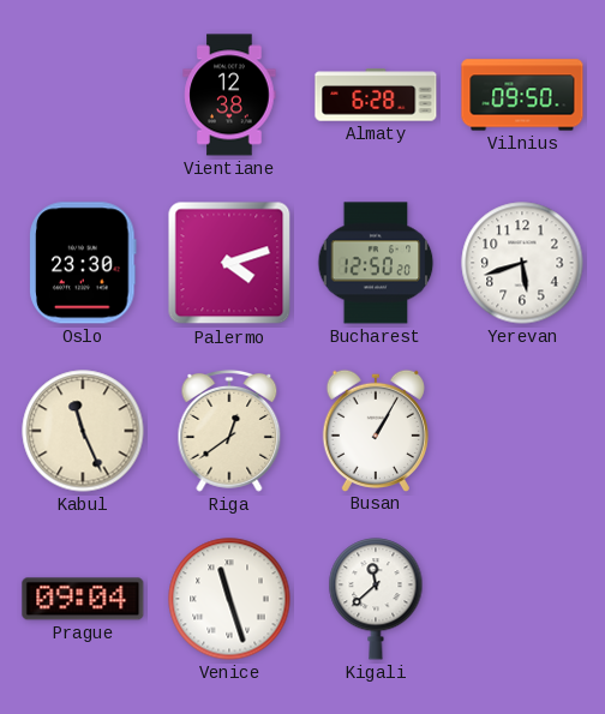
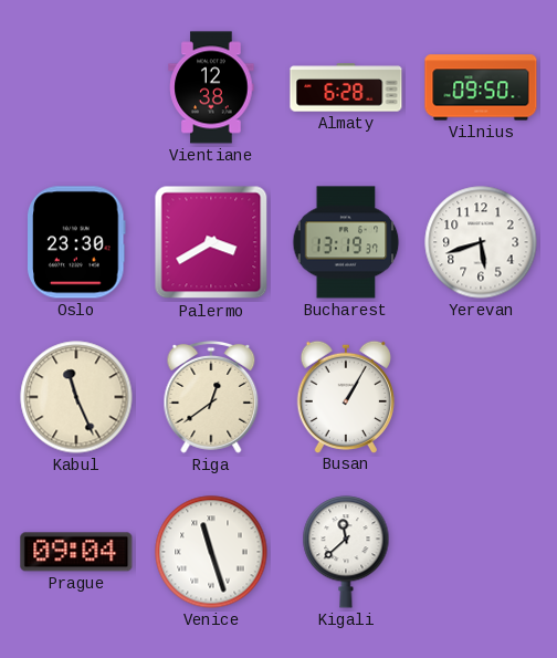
Palermo: 4:12 -> 3:40 (211, 242)
Bucharest: 12:50 -> 13:19 (346, 242)
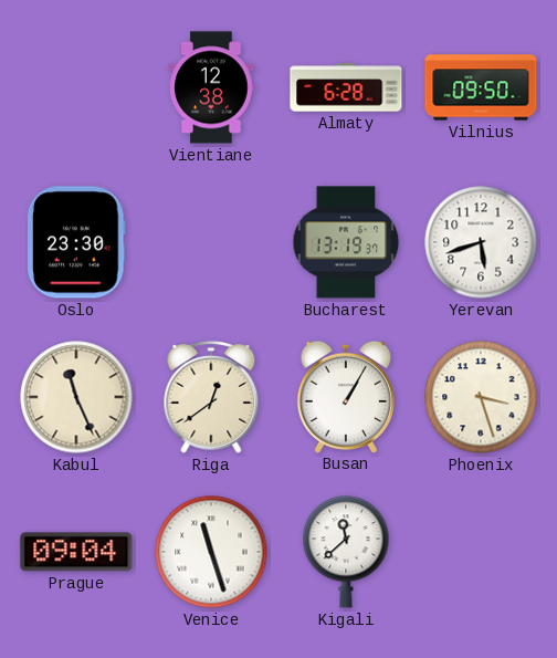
Palermo: 3:40 -> none (211, 242)
Phoenix: none -> 3:27 (481, 397)
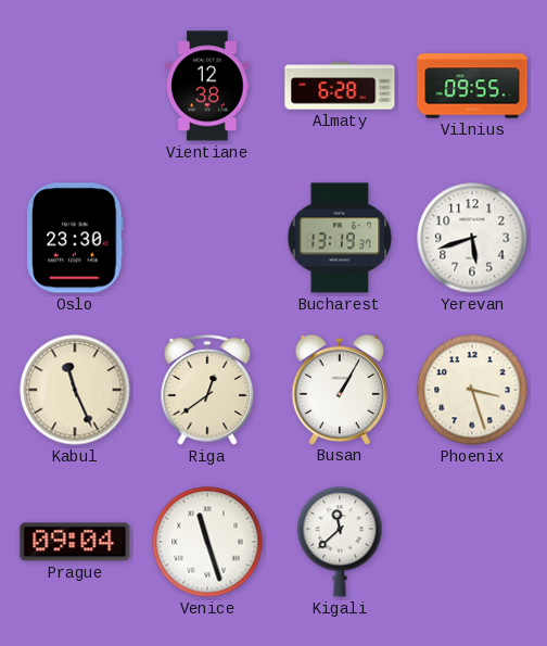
Vilnius: 09:50 -> 09:55 (472, 86)
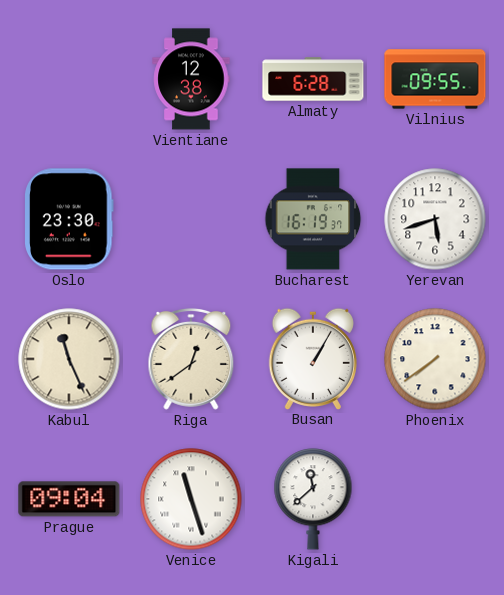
Bucharest: 13:19 -> 16:19 (313, 219)
Phoenix: 3:27 -> 7:39 (435, 359)
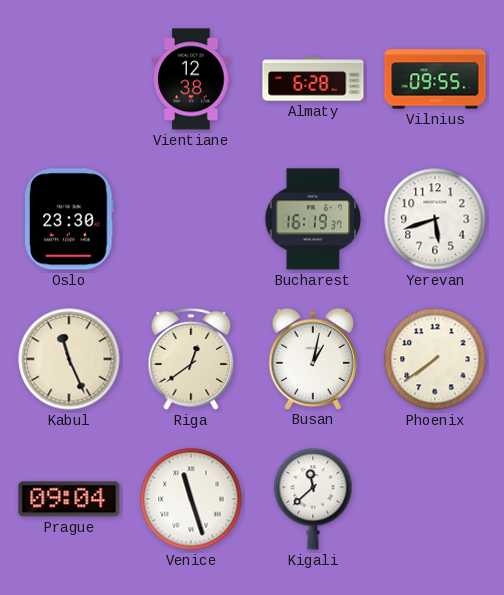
Busan: 1:05 -> 1:02 (312, 358)
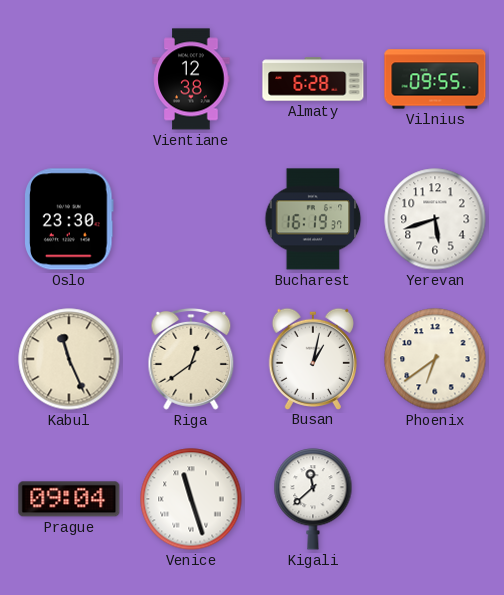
Phoenix: 7:39 -> 6:39 (435, 359)
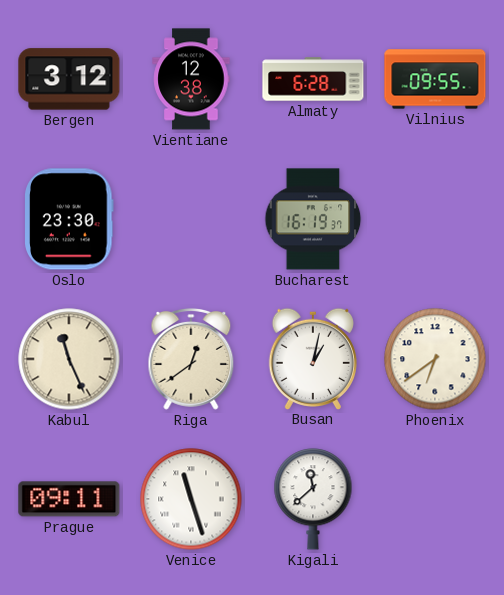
Bergen: none -> 3:12 (69, 79)
Yerevan: 5:42 -> none (435, 219)
Prague: 09:04 -> 09:11 (69, 499)
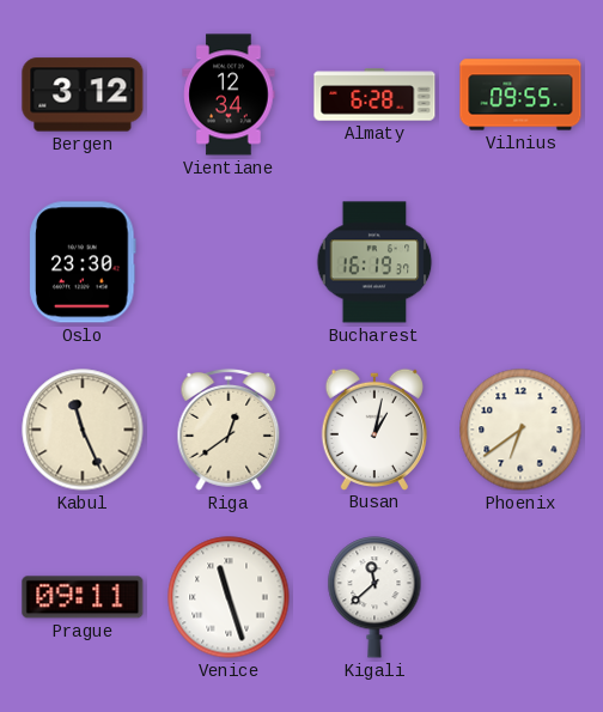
Vientiane: 12:38 -> 12:34 (229, 95)
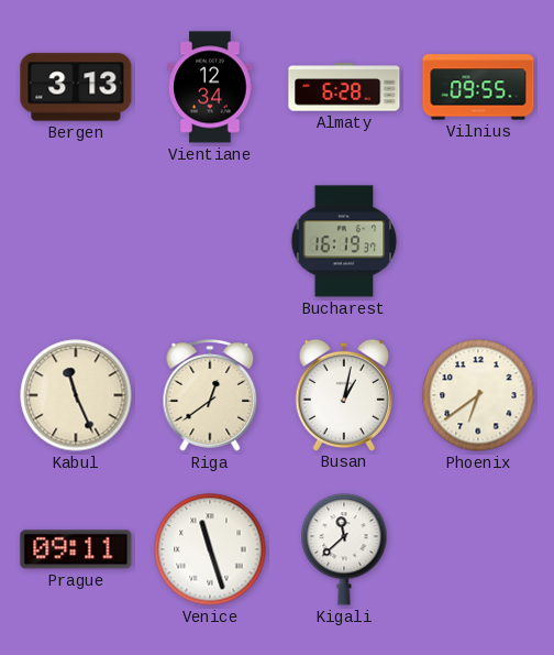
Bergen: 3:12 -> 3:13 (76, 87)
Oslo: 23:30 -> none (83, 262)
